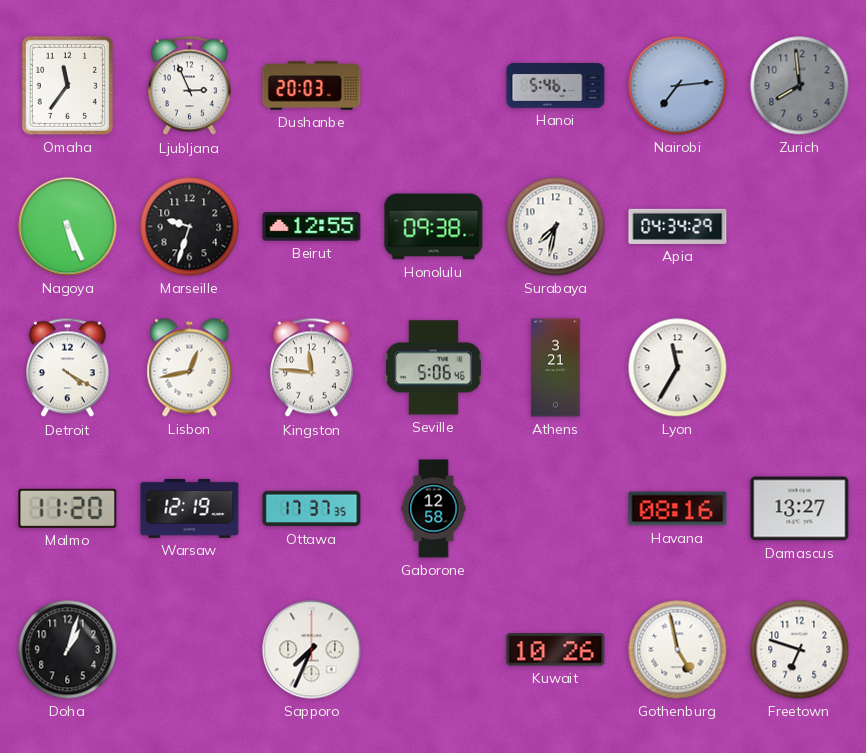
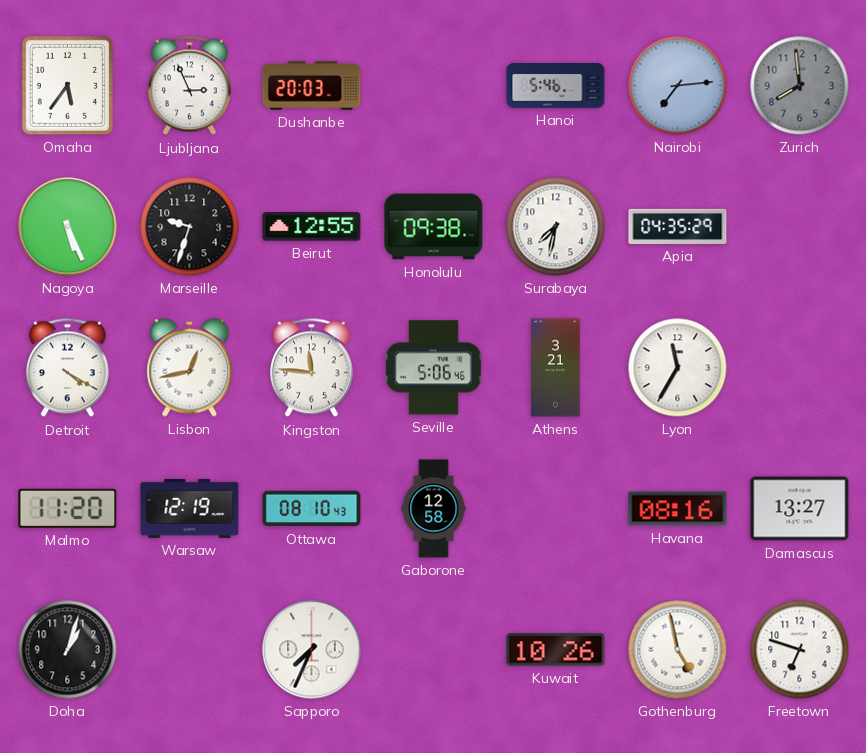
Omaha: 11:36 -> 5:36 (67, 85)
Apia: 04:34 -> 04:35 (678, 226)
Ottawa: 17:37 -> 08:10 (312, 509)
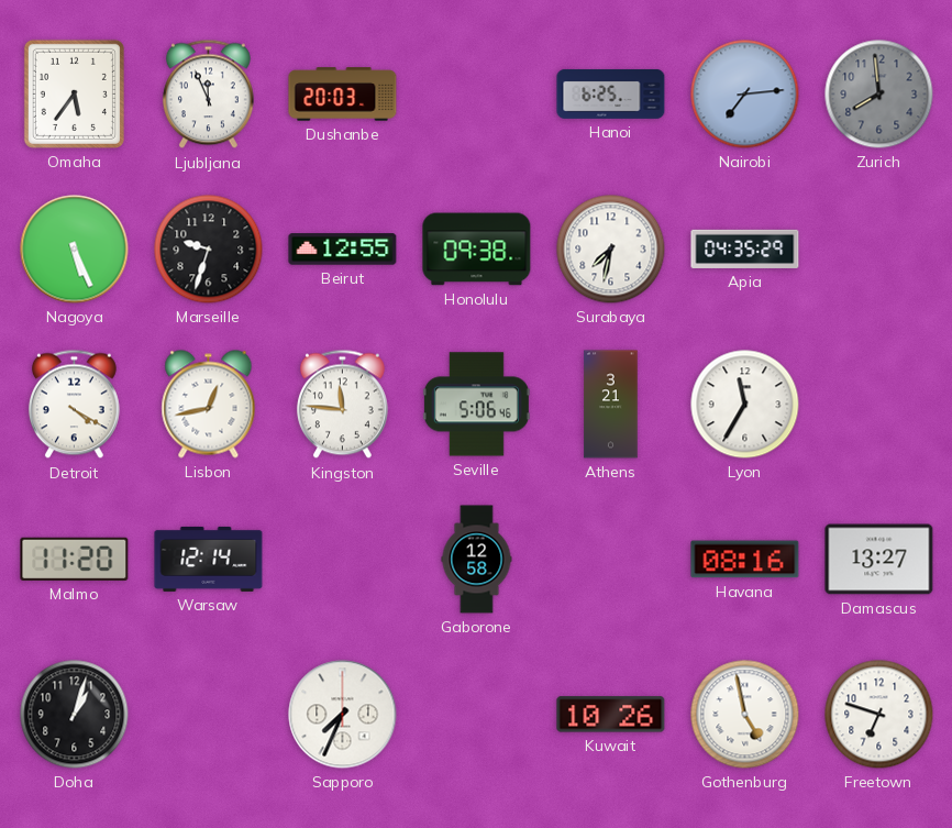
Ljubljana: 2:56 -> 11:56 (208, 95)
Hanoi: 5:46 -> 6:25 (611, 93)
Warsaw: 12:19 -> 12:14 (209, 559)
Ottawa: 08:10 -> none (312, 509)
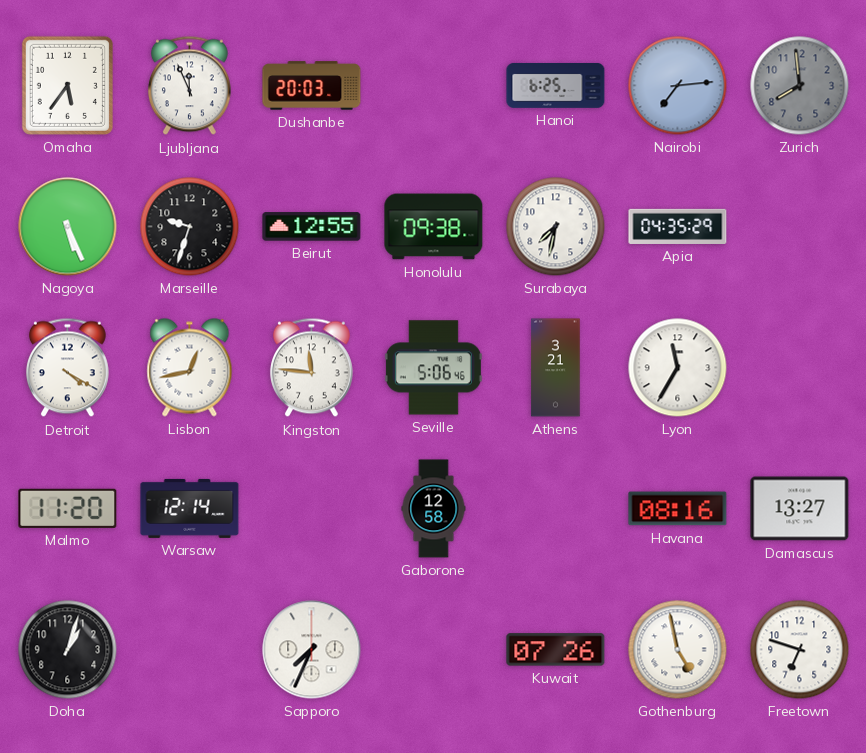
Kuwait: 10:26 -> 07:26 (556, 650)
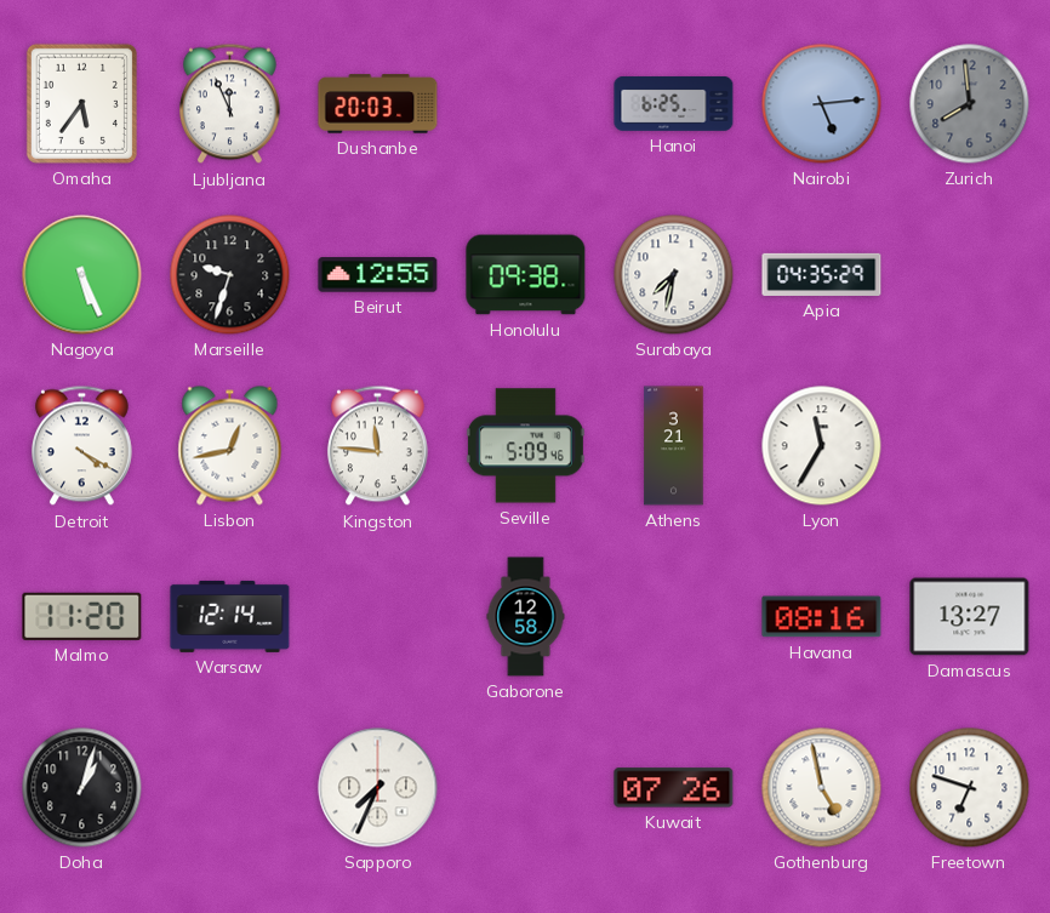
Nairobi: 7:14 -> 5:14 (822, 104)
Seville: 5:06 -> 5:09 (525, 446)
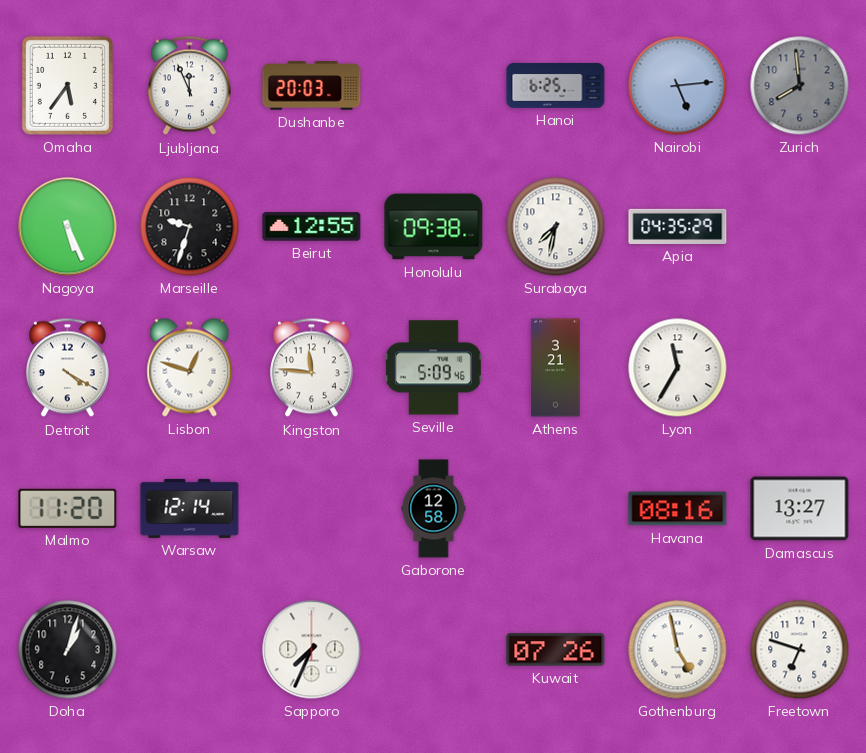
Lisbon: 12:43 -> 12:48 (190, 368)
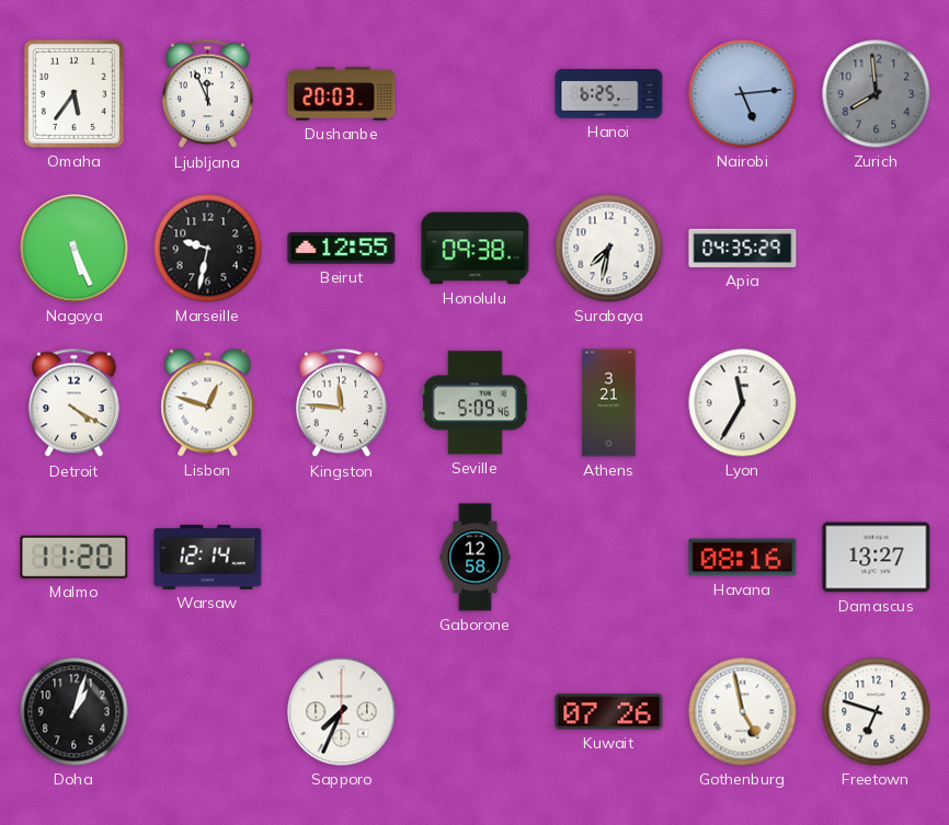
Marseille: 9:33 -> 9:32 (208, 249)
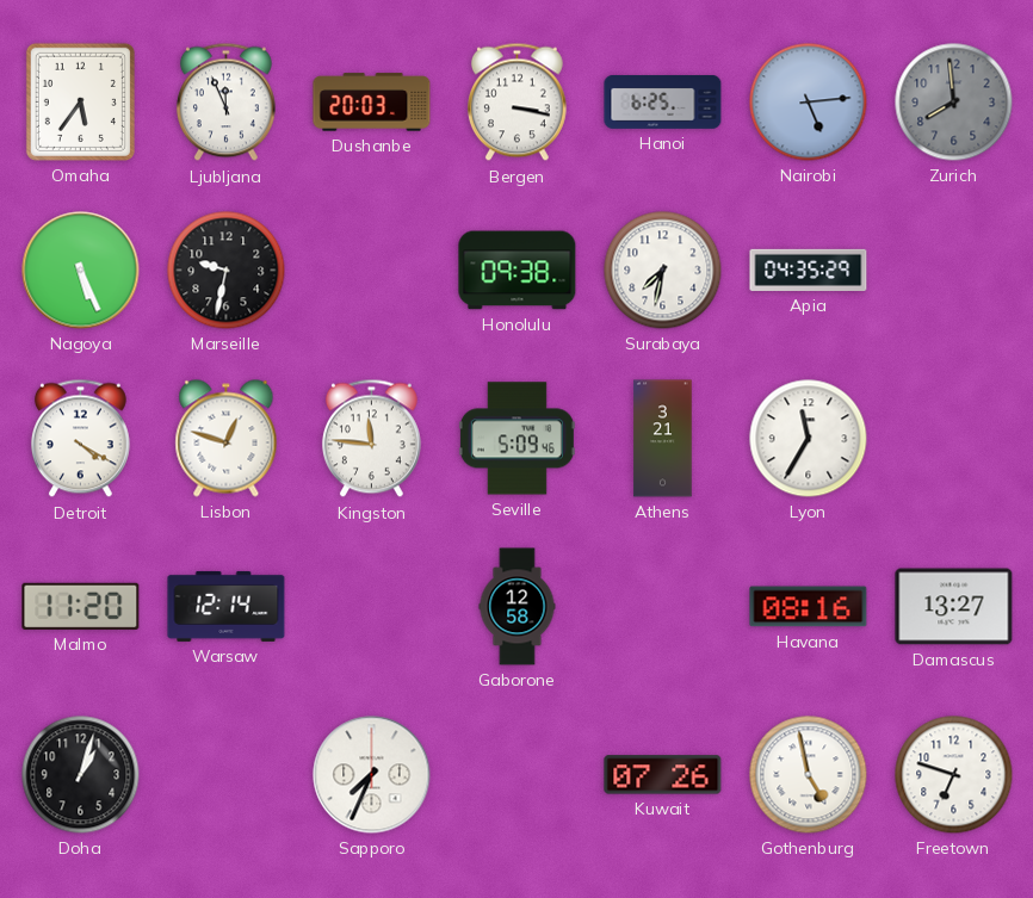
Bergen: none -> 3:17 (516, 103)
Beirut: 12:55 -> none (342, 249)
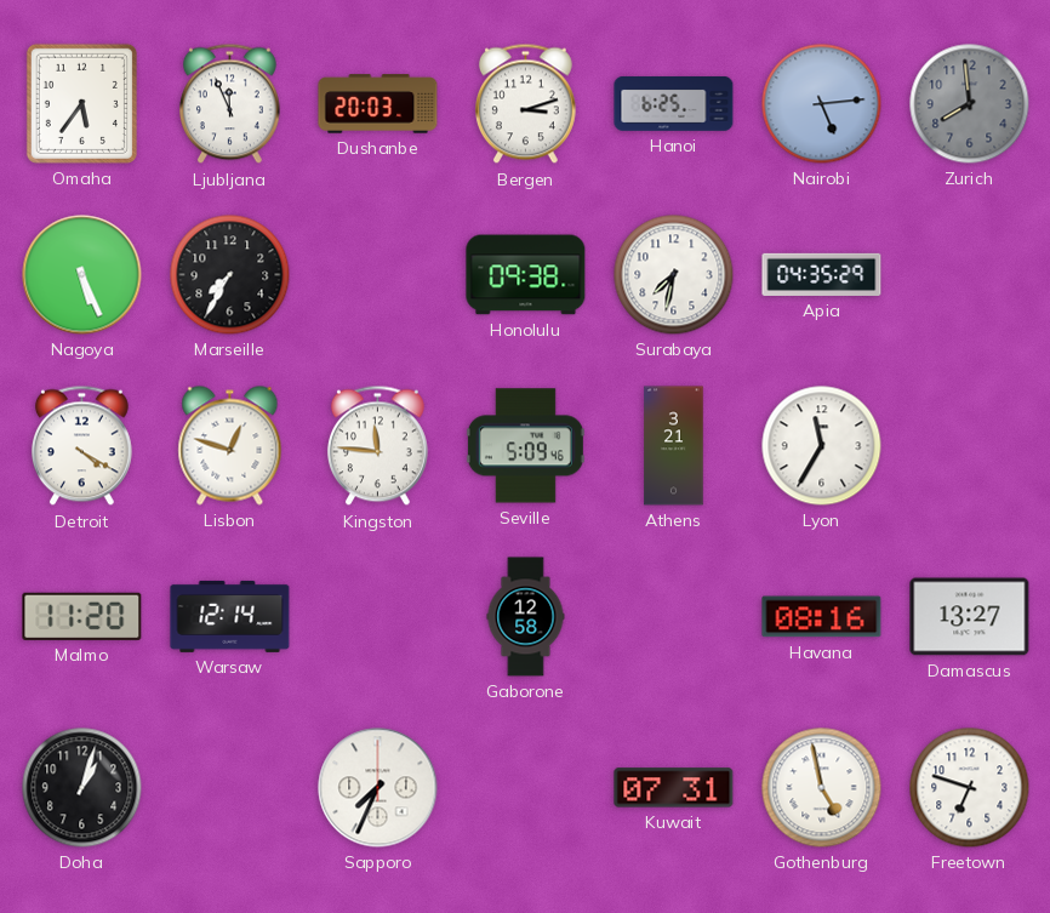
Bergen: 3:17 -> 3:12 (525, 104)
Marseille: 9:32 -> 7:35 (230, 275)
Kuwait: 07:26 -> 07:31 (674, 788)
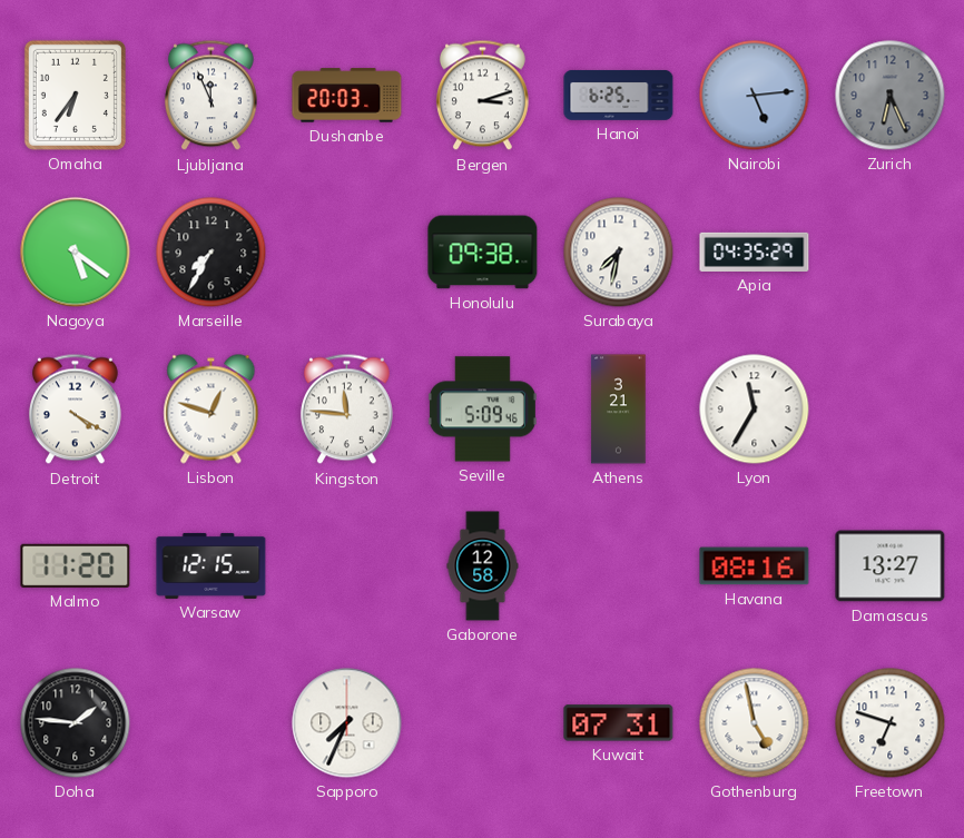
Omaha: 5:36 -> 6:36 (75, 95)
Zurich: 7:59 -> 6:26 (891, 96)
Nagoya: 5:26 -> 5:21 (76, 253)
Warsaw: 12:14 -> 12:15 (212, 565)
Doha: 1:03 -> 1:46 (76, 723)
